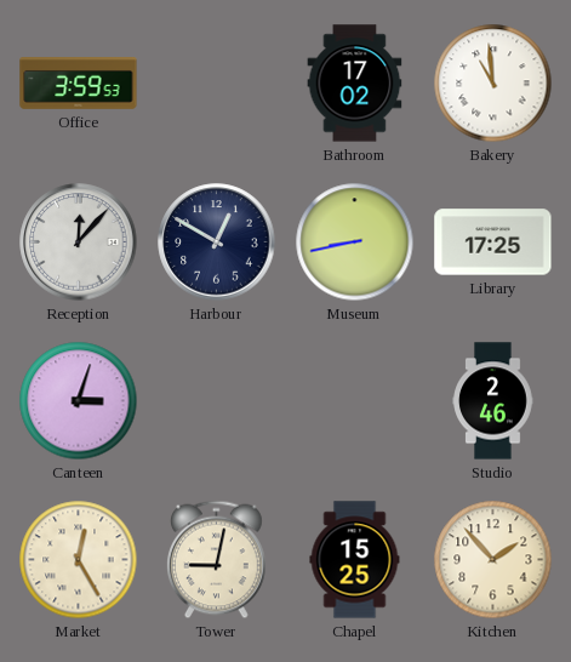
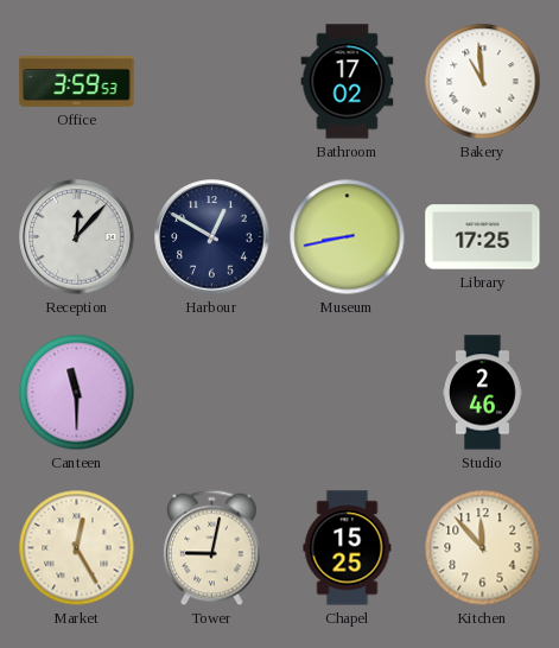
Canteen: 3:03 -> 11:30 (77, 393)
Kitchen: 1:53 -> 11:53 (483, 548)
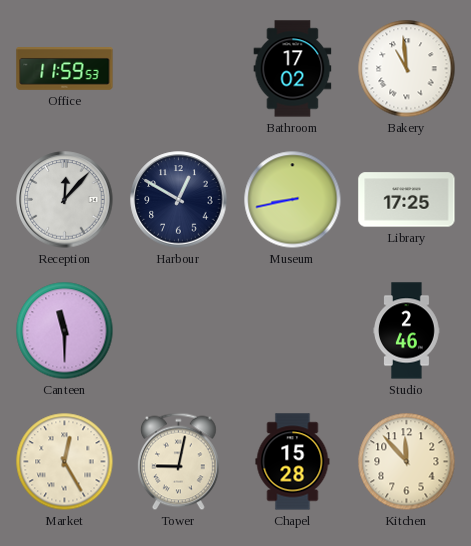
Office: 3:59 -> 11:59 (65, 69)
Chapel: 15:25 -> 15:28 (293, 462)
